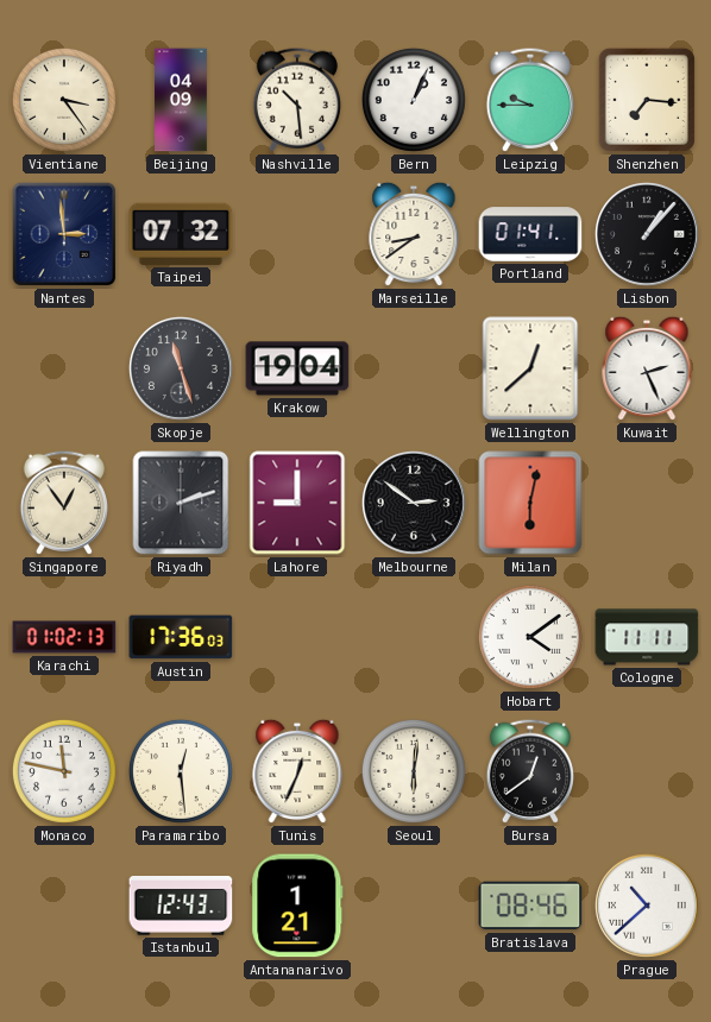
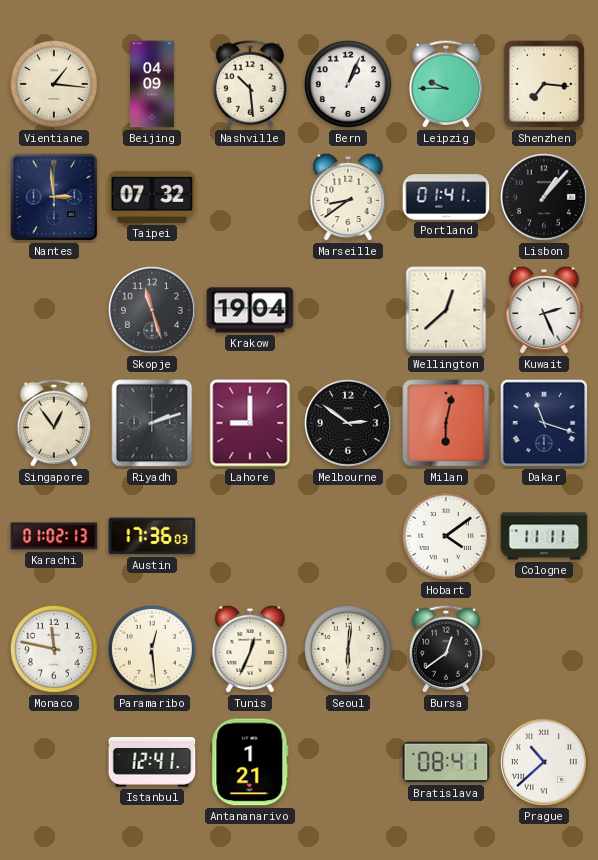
Vientiane: 3:24 -> 1:16 (54, 84)
Dakar: none -> 11:18 (544, 423)
Istanbul: 12:43 -> 12:41 (152, 763)
Bratislava: 08:46 -> 08:41 (446, 762)
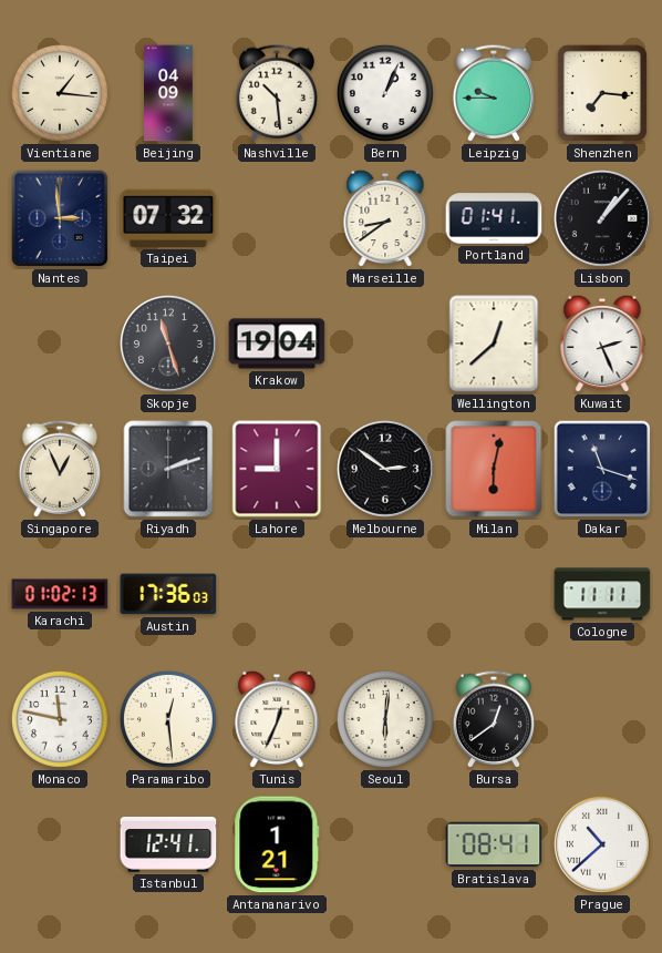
Singapore: 12:54 -> 12:56 (60, 469)
Hobart: 4:09 -> none (446, 536)
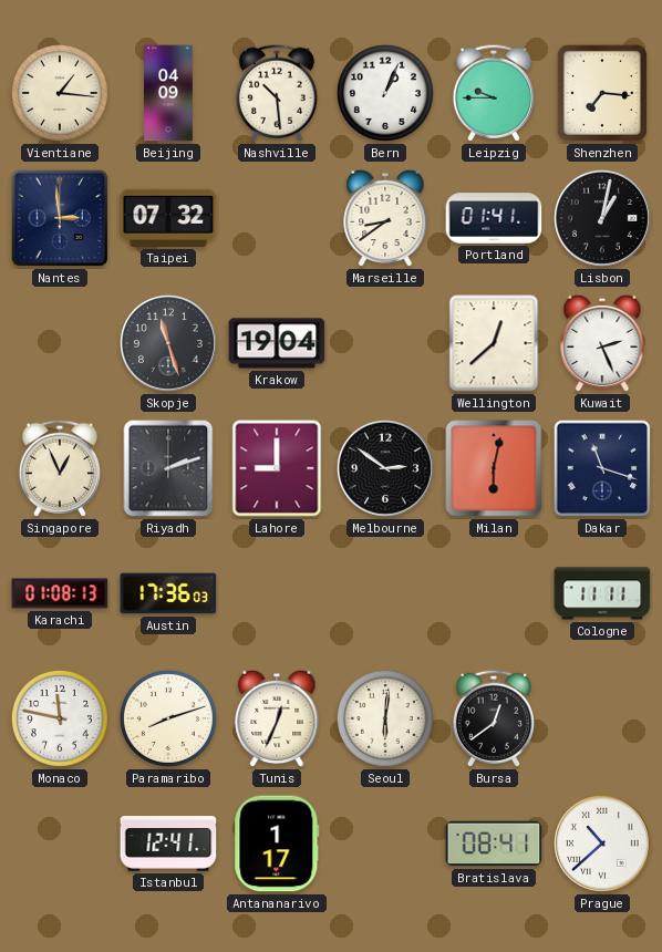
Lisbon: 1:07 -> 1:02 (602, 218)
Karachi: 01:02 -> 01:08 (60, 593)
Paramaribo: 12:29 -> 8:12 (168, 718)
Antananarivo: 1:21 -> 1:17 (277, 844)
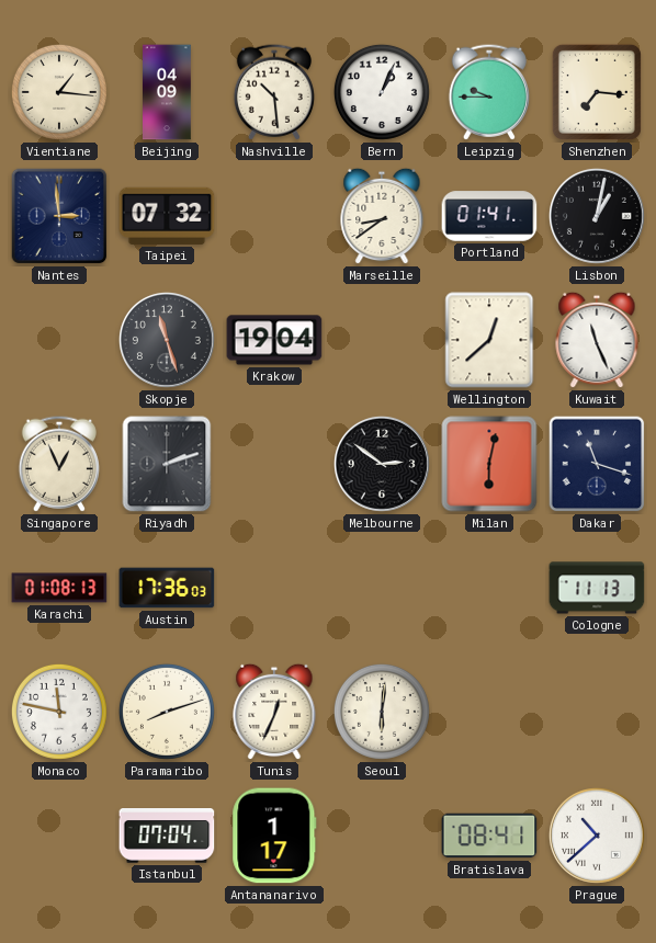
Kuwait: 2:26 -> 11:26 (597, 340)
Lahore: 9:00 -> none (277, 468)
Cologne: 11:11 -> 11:13 (597, 588)
Bursa: 12:39 -> none (494, 718)
Istanbul: 12:41 -> 07:04 (167, 837)
